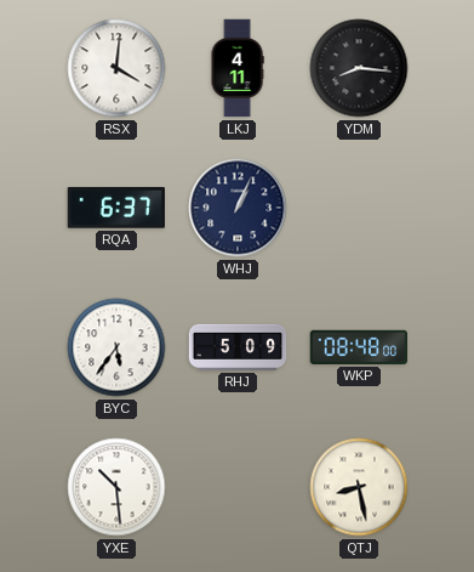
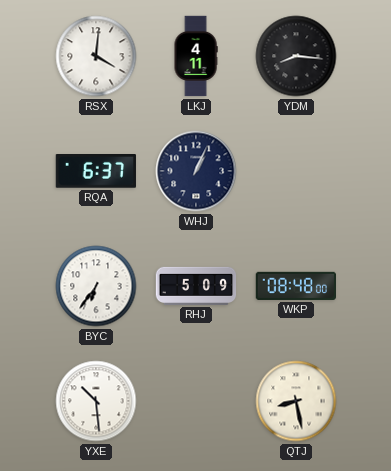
BYC: 5:36 -> 6:36 (96, 286)
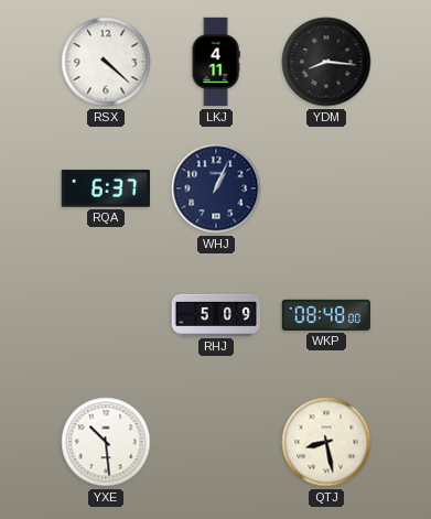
RSX: 4:01 -> 4:22 (106, 62)
BYC: 6:36 -> none (96, 286)
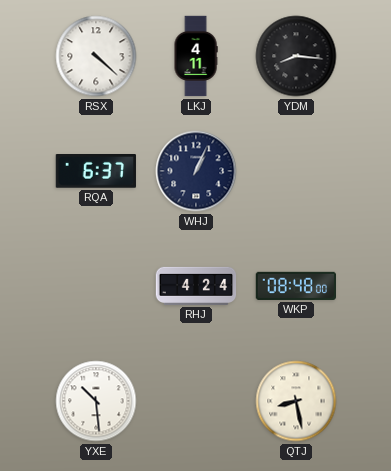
RHJ: 5:09 -> 4:24 (196, 286)
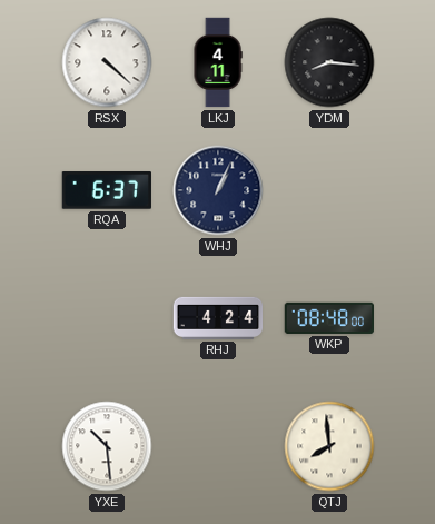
QTJ: 8:28 -> 7:59 (329, 446)
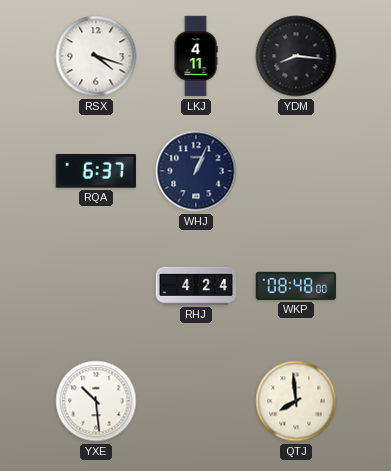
RSX: 4:22 -> 4:18 (96, 56)
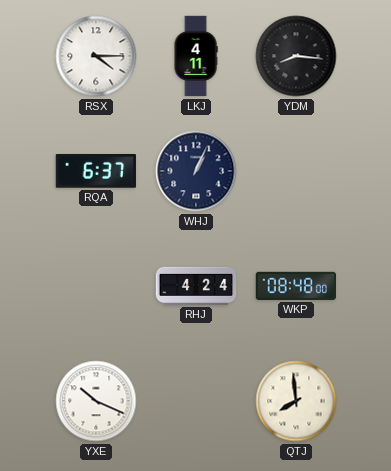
RSX: 4:18 -> 4:15 (96, 56)
YXE: 10:29 -> 10:19 (96, 401)
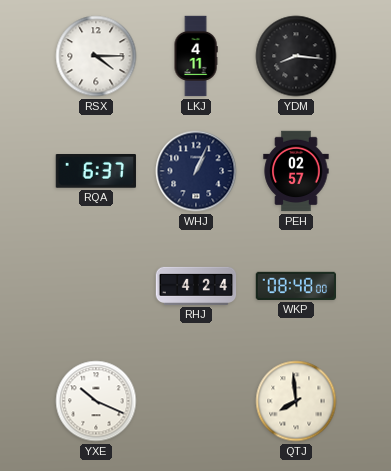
PEH: none -> 02:57 (296, 171)
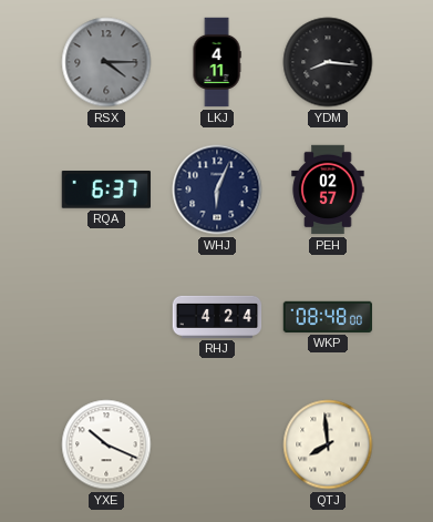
RSX dial: white -> grey (106, 62)
WHJ: 1:04 -> 6:04 (217, 190)
